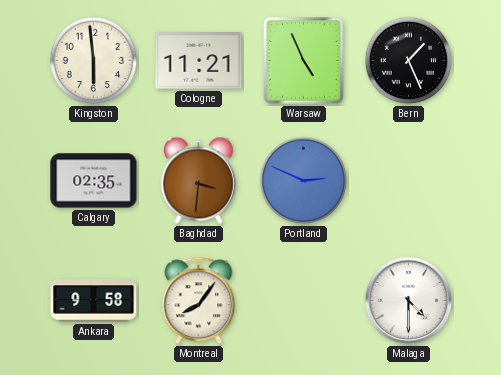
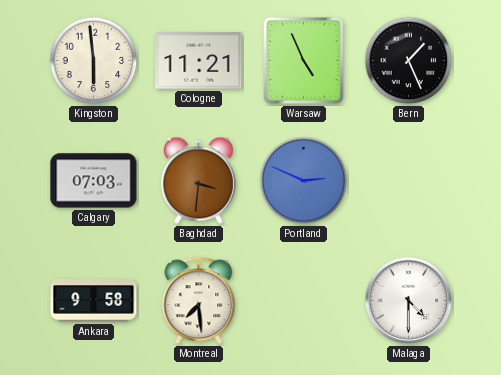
Calgary: 02:35 -> 07:03 (94, 181)
Montreal: 8:06 -> 7:29 (199, 301)
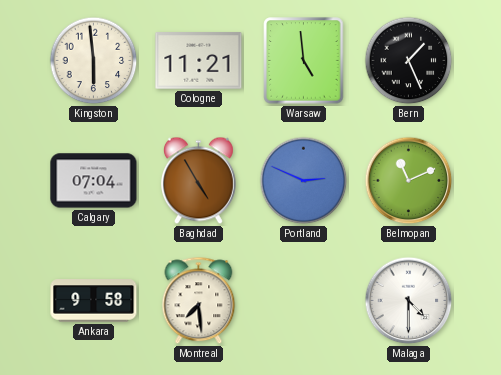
Warsaw: 4:56 -> 4:59 (304, 61)
Calgary: 07:03 -> 07:04 (94, 181)
Baghdad: 3:31 -> 4:55 (198, 181)
Belmopan: none -> 11:11 (409, 181)
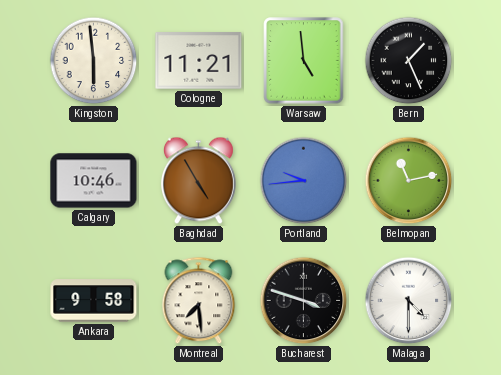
Calgary: 07:04 -> 10:46 (94, 181)
Portland: 2:49 -> 9:44 (304, 181)
Belmopan: 11:11 -> 11:13 (409, 181)
Bucharest: none -> 3:48 (304, 301)
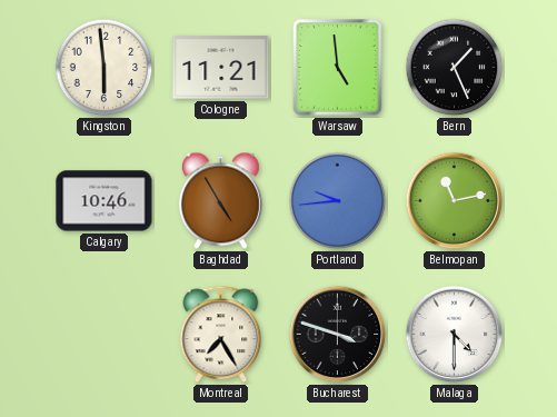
Ankara: 9:58 -> none (94, 301)
Montreal: 7:29 -> 7:25 (221, 335)
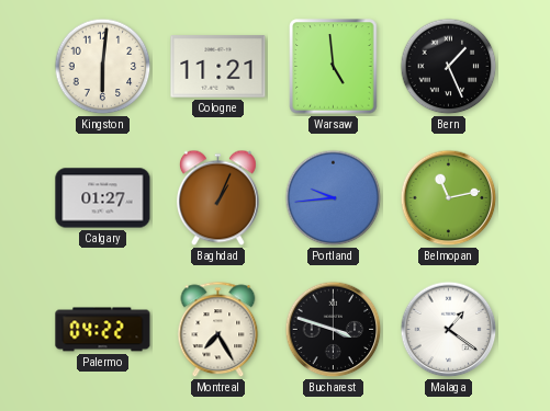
Kingston: 5:59 -> 6:01 (103, 67)
Calgary: 10:46 -> 01:27 (103, 198)
Baghdad: 4:55 -> 1:04 (217, 198)
Palermo: none -> 04:22 (103, 330)
Malaga: 4:30 -> 1:21 (449, 330)
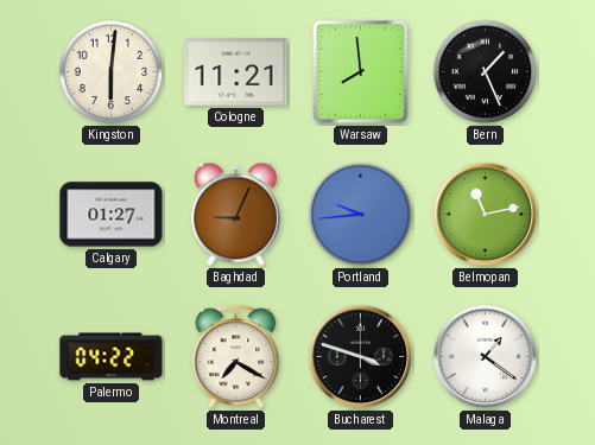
Warsaw: 4:59 -> 7:59 (361, 72)
Baghdad: 1:04 -> 9:04 (235, 215)
Montreal: 7:25 -> 7:20 (236, 357)
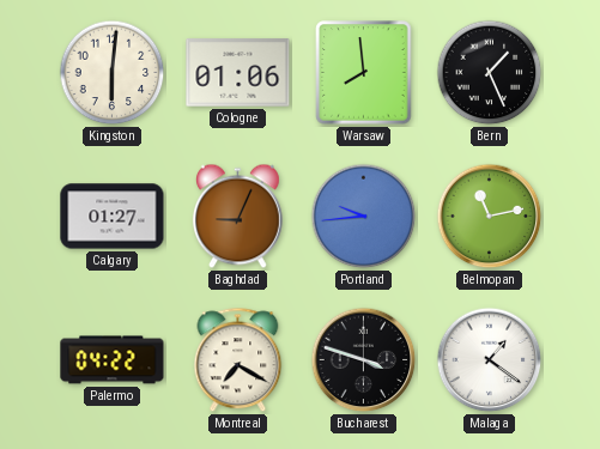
Cologne: 11:21 -> 01:06 (238, 73)
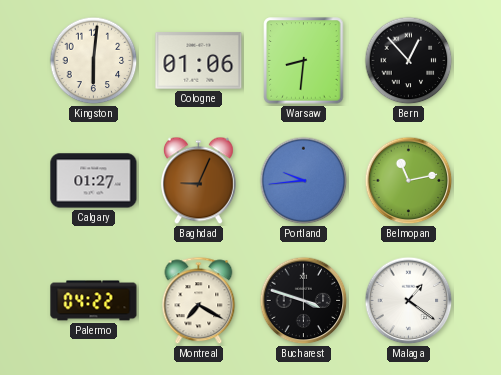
Warsaw: 7:59 -> 8:31 (304, 61)
Bern: 1:26 -> 12:53 (409, 61)
